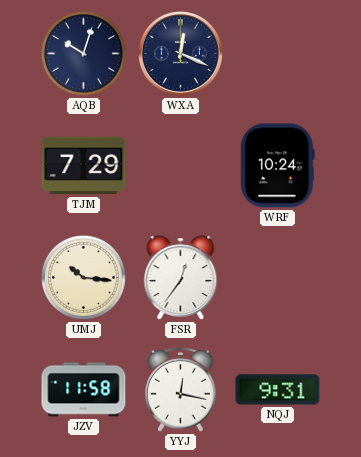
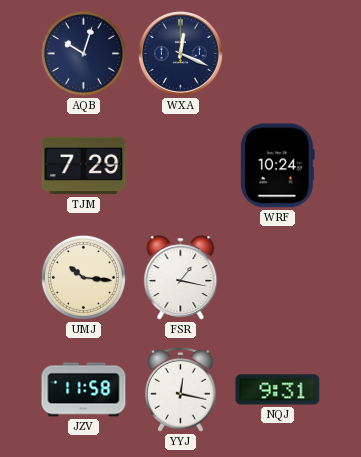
FSR: 12:36 -> 1:17 (181, 278)
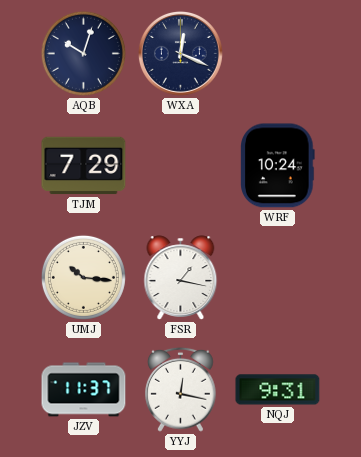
JZV: 11:58 -> 11:37 (84, 390)
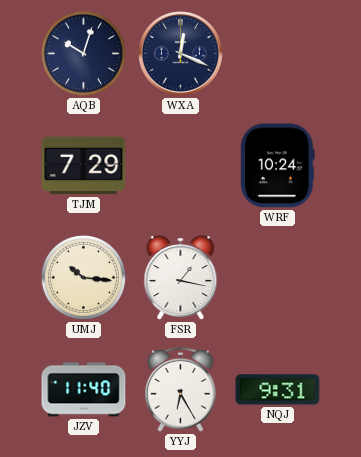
JZV: 11:37 -> 11:40 (84, 390)
YYJ: 12:17 -> 6:25 (181, 389)
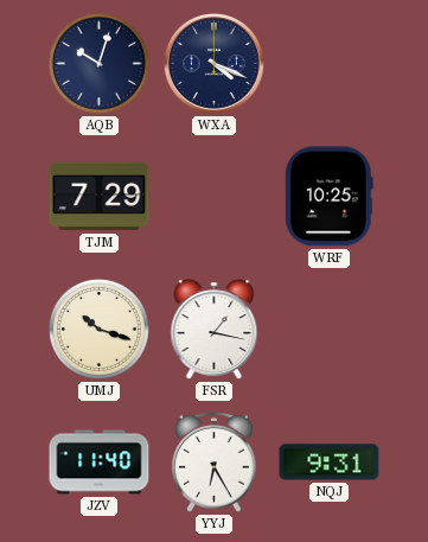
WXA: 12:19 -> 4:19 (213, 63)
WRF: 10:24 -> 10:25 (330, 197)
UMJ: 10:16 -> 10:18 (98, 329)
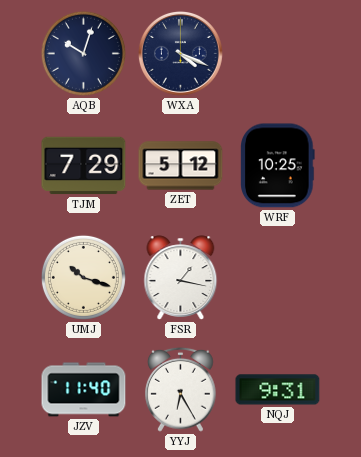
ZET: none -> 5:12 (181, 166)
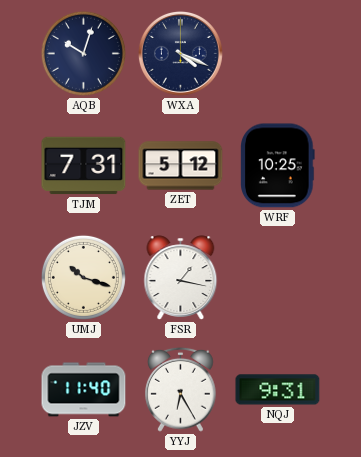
TJM: 7:29 -> 7:31 (84, 166)
